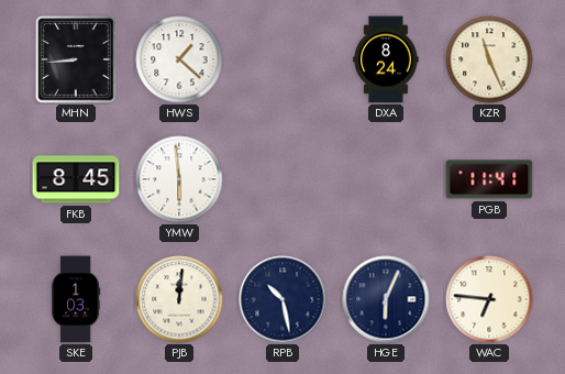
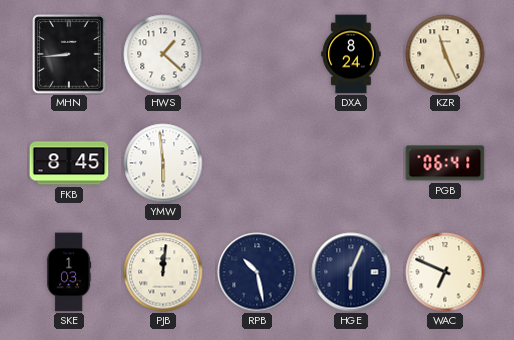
PGB: 11:41 -> 06:41 (445, 163)
WAC: 6:46 -> 6:49 (445, 272)
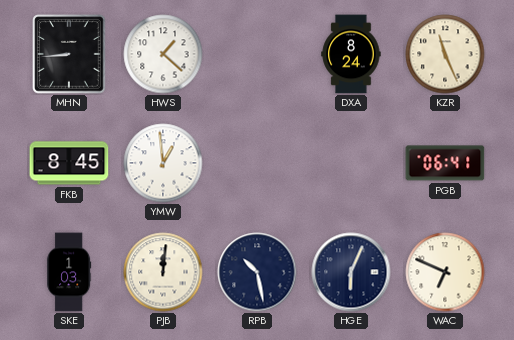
YMW: 5:59 -> 12:59 (163, 163)
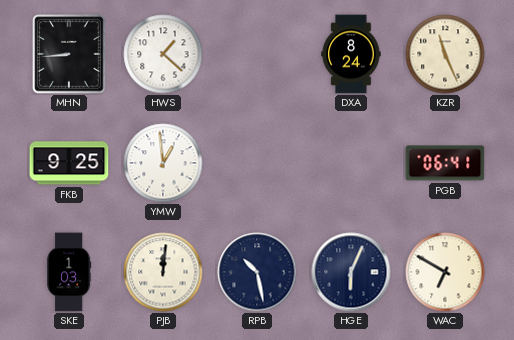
FKB: 8:45 -> 9:25 (69, 163)
WAC: 6:49 -> 6:50 (445, 272)
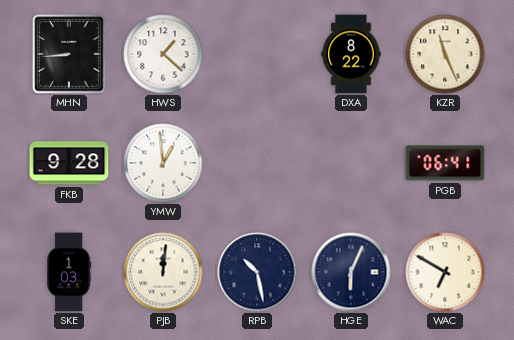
DXA: 8:24 -> 8:22 (351, 54)
FKB: 9:25 -> 9:28 (69, 163)
